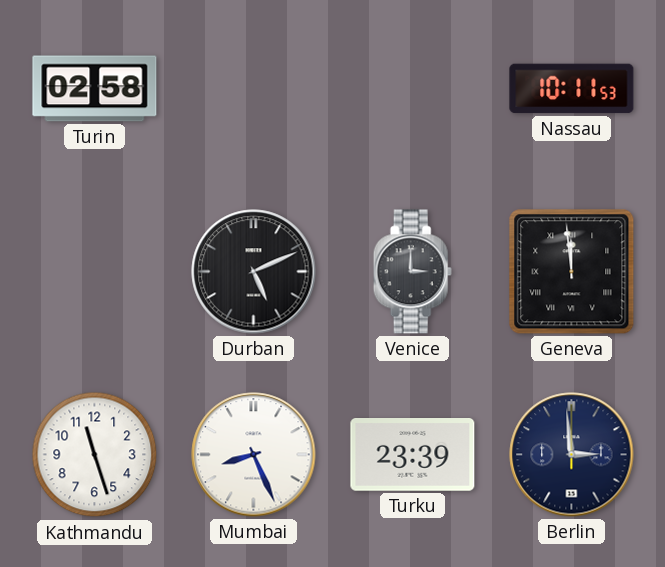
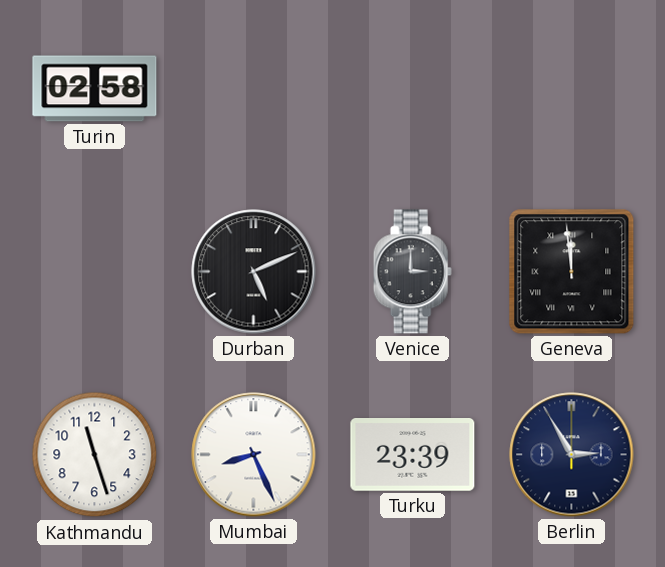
Nassau: 10:11 -> none (572, 89)
Berlin: 2:59 -> 2:55 (572, 455)
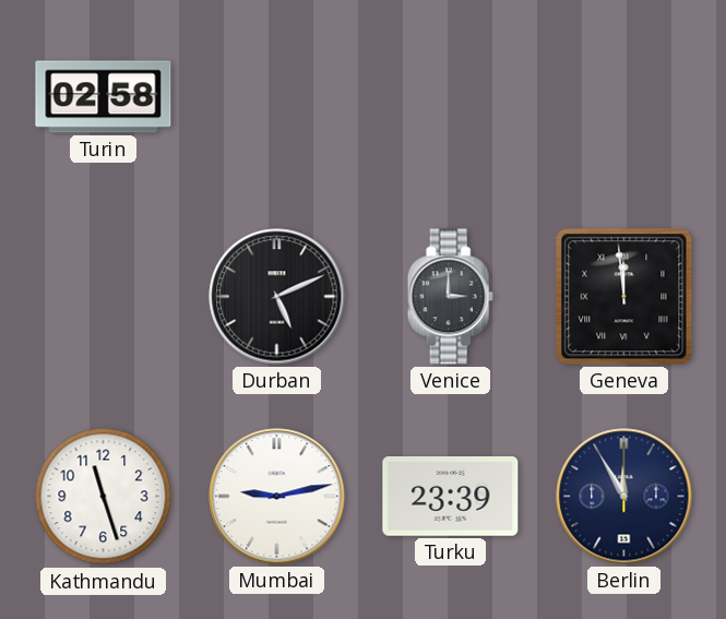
Mumbai: 8:26 -> 9:13 (277, 497)
Berlin: 2:55 -> 11:55 (624, 497)
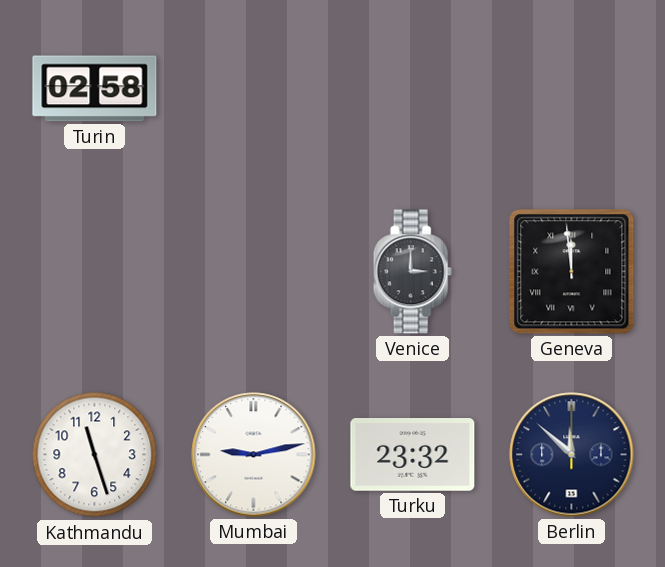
Durban: 5:11 -> none (277, 297)
Turku: 23:39 -> 23:32 (413, 455)
Berlin: 11:55 -> 11:52 (572, 455)
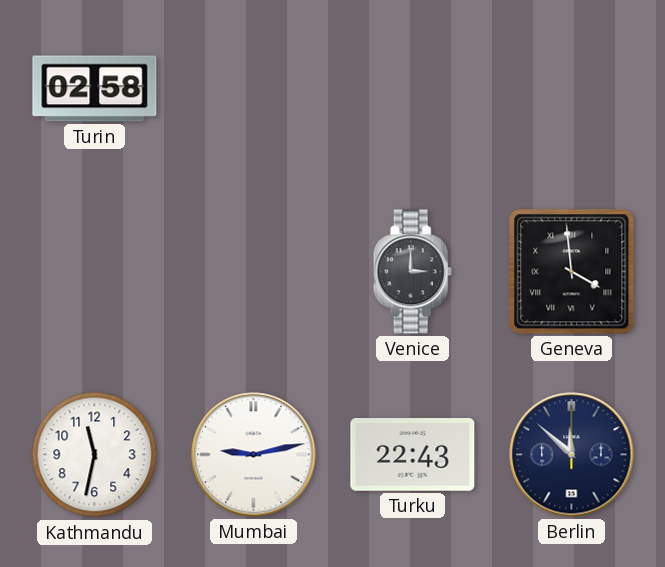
Geneva: 11:59 -> 3:59 (572, 272)
Kathmandu: 11:27 -> 11:32 (95, 455)
Turku: 23:32 -> 22:43 (413, 455)
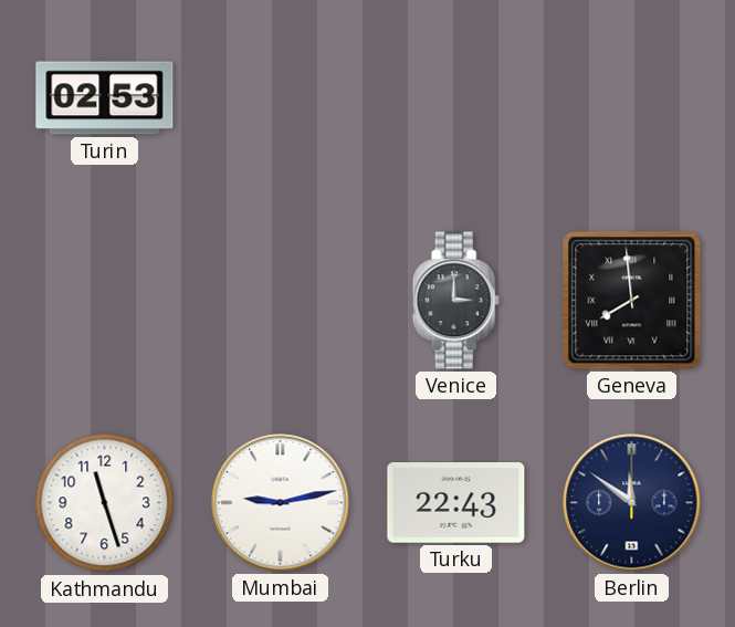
Turin: 02:58 -> 02:53 (105, 98)
Geneva: 3:59 -> 7:59 (632, 301)
Kathmandu: 11:32 -> 11:27 (105, 503)
Berlin: 11:52 -> 11:51 (632, 503)
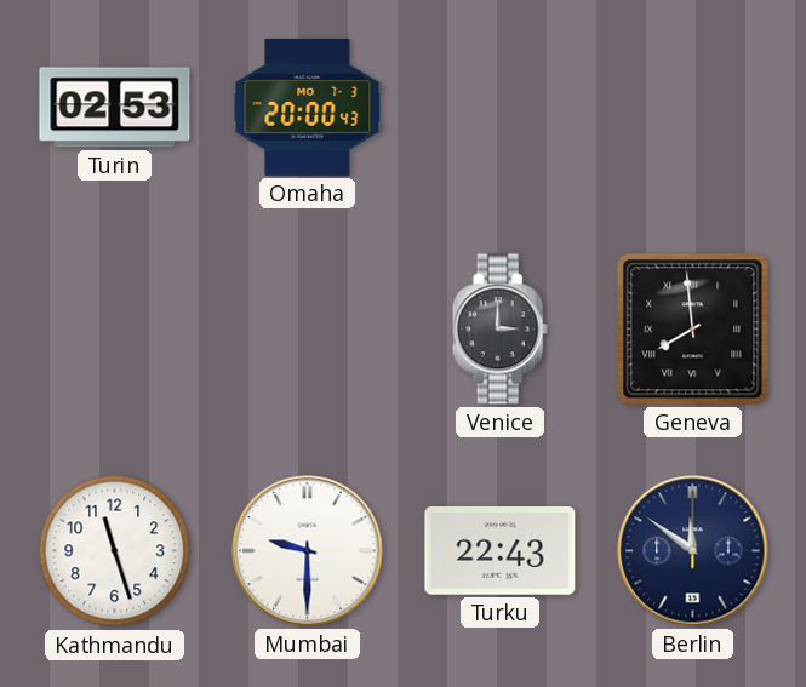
Omaha: none -> 20:00 (308, 107)
Mumbai: 9:13 -> 9:30 (308, 551)
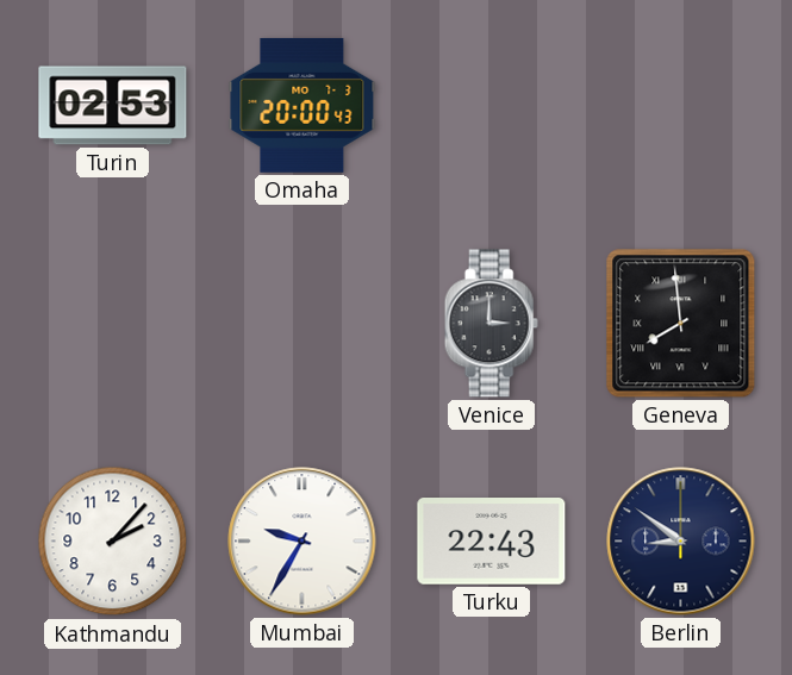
Kathmandu: 11:27 -> 2:07 (113, 542)
Mumbai: 9:30 -> 9:35 (303, 542)
Berlin: 11:51 -> 8:51 (681, 542)
